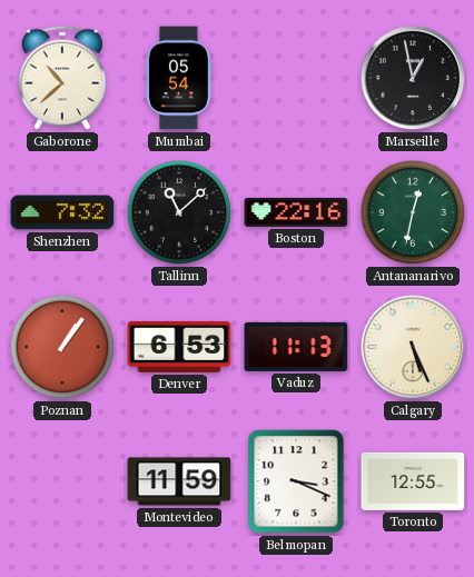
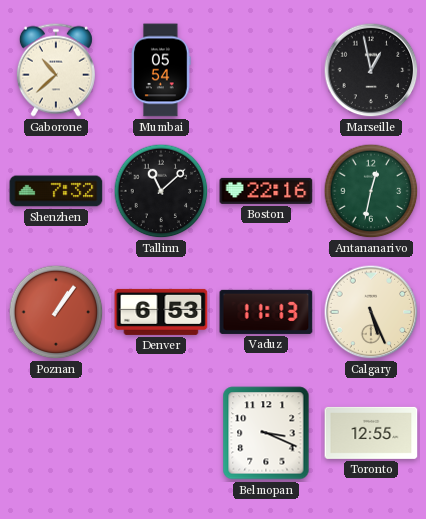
Montevideo: 11:59 -> none (179, 481)
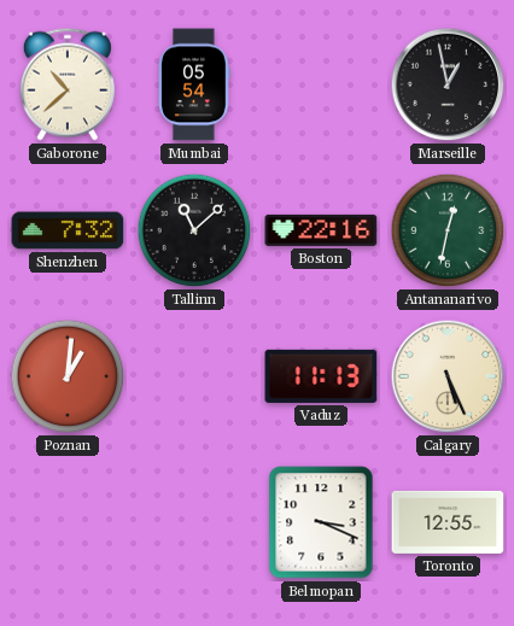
Poznan: 1:06 -> 1:01 (68, 376)
Denver: 6:53 -> none (161, 312)
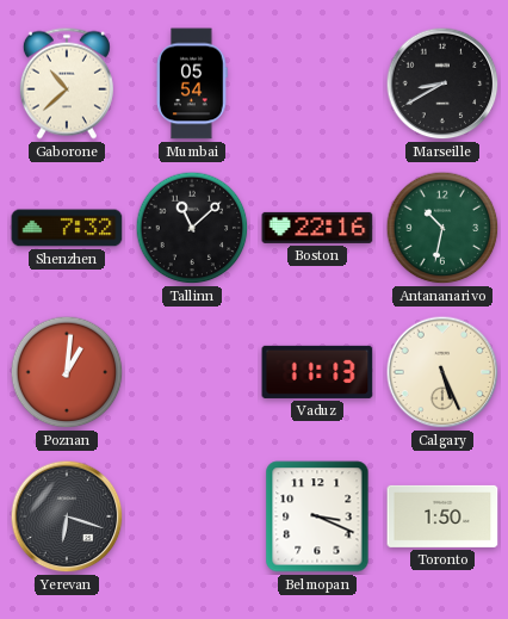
Marseille: 12:58 -> 8:40 (442, 83)
Antananarivo: 12:32 -> 10:32 (442, 228)
Yerevan: none -> 6:18 (67, 516)
Toronto: 12:55 -> 1:50 (442, 516)
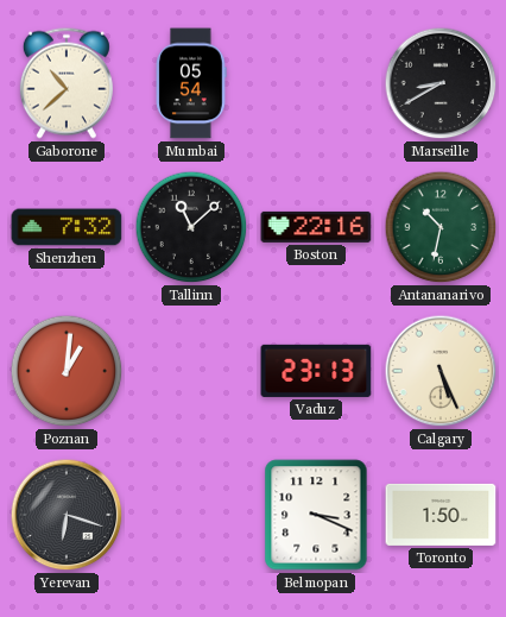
Vaduz: 11:13 -> 23:13 (316, 371)
